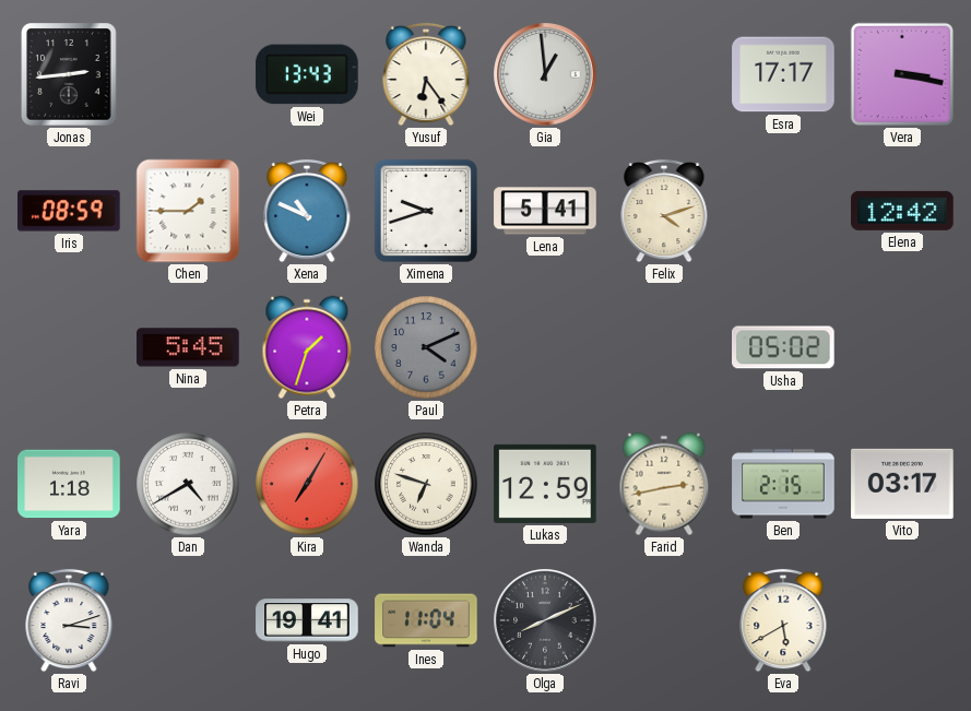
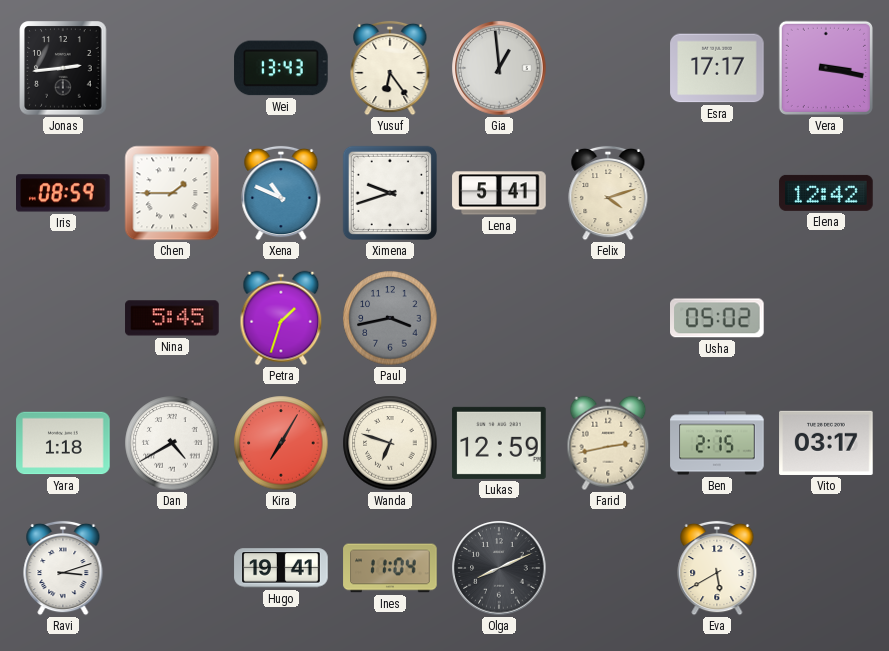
Paul: 4:11 -> 3:43 (390, 318)
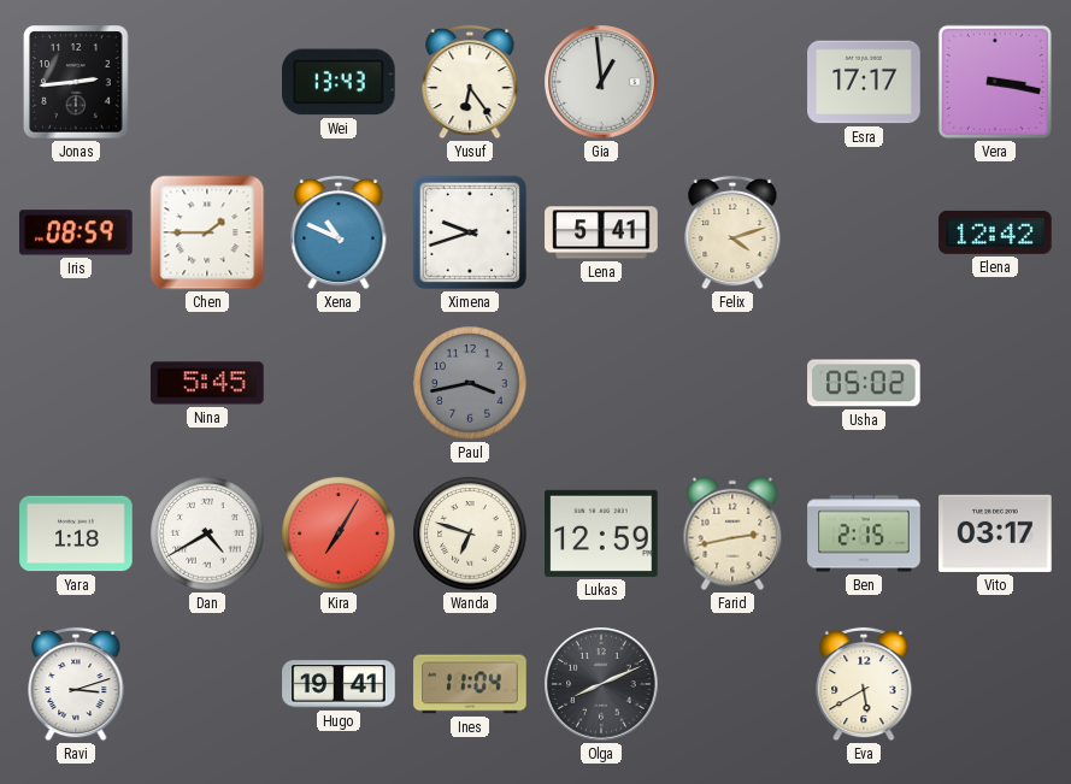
Petra: 1:33 -> none (281, 318)
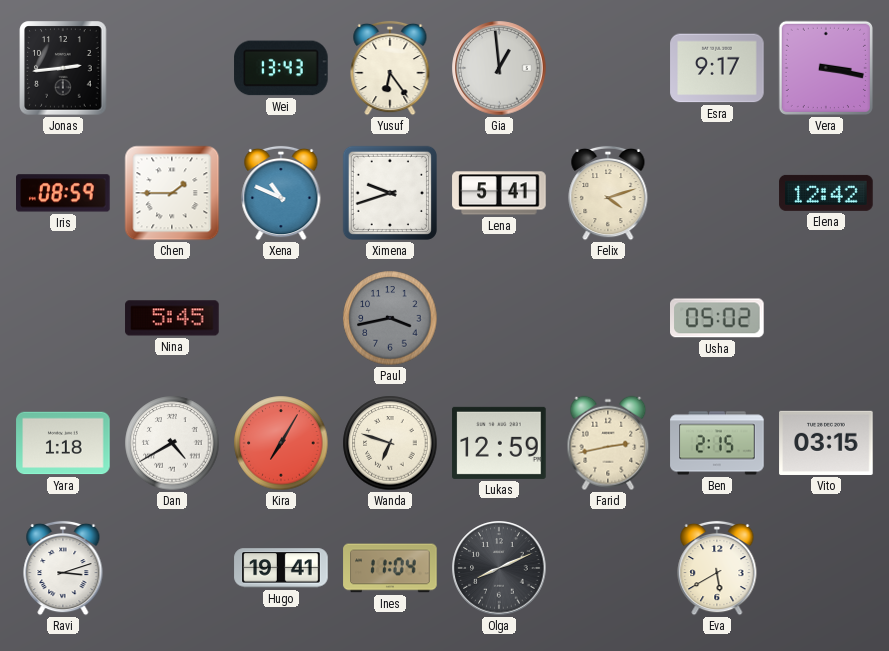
Esra: 17:17 -> 9:17 (717, 68)
Vito: 03:17 -> 03:15 (826, 443)
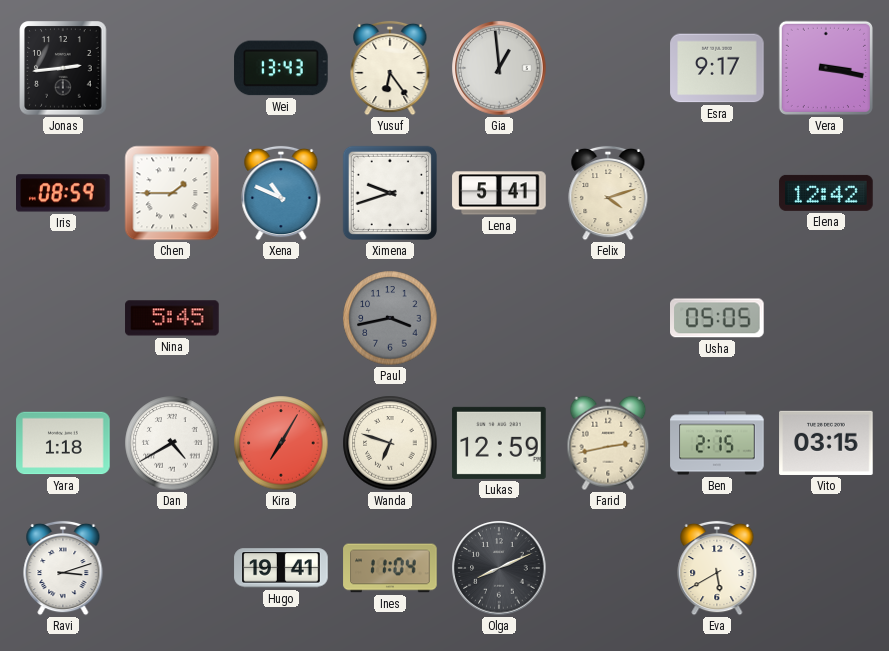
Usha: 05:02 -> 05:05 (718, 318)
